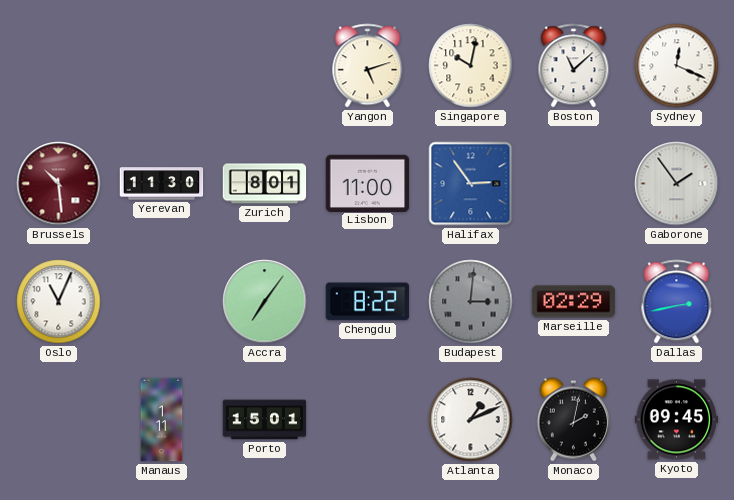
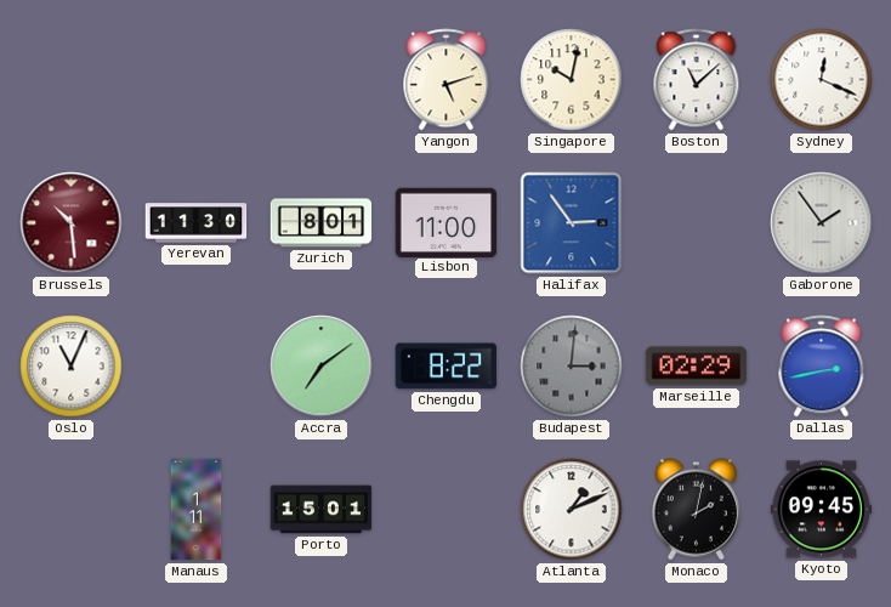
Accra: 7:06 -> 7:09 (322, 367)
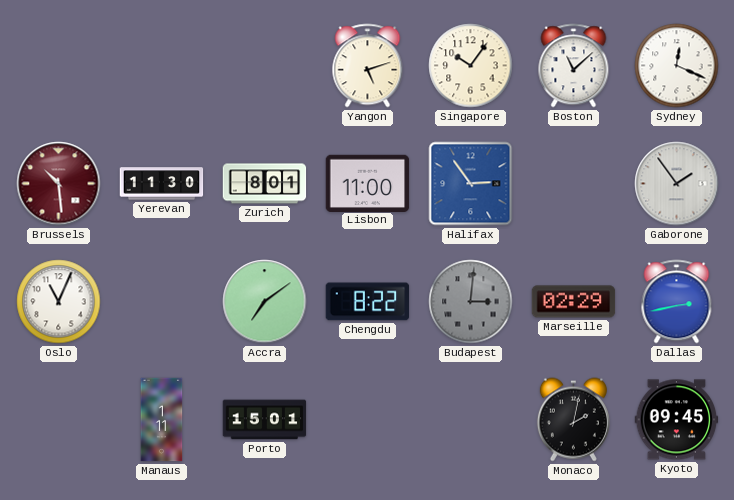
Singapore: 10:02 -> 10:06 (471, 66)
Atlanta: 1:11 -> none (572, 510)
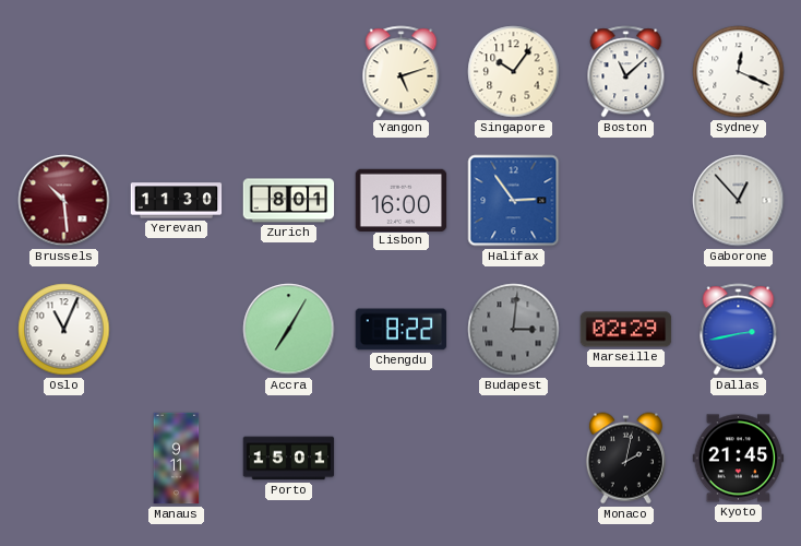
Lisbon: 11:00 -> 16:00 (402, 200)
Gaborone: 1:54 -> 12:53 (739, 201)
Accra: 7:09 -> 7:05 (289, 330)
Manaus: 1:11 -> 9:11 (177, 459)
Kyoto: 09:45 -> 21:45 (739, 459)
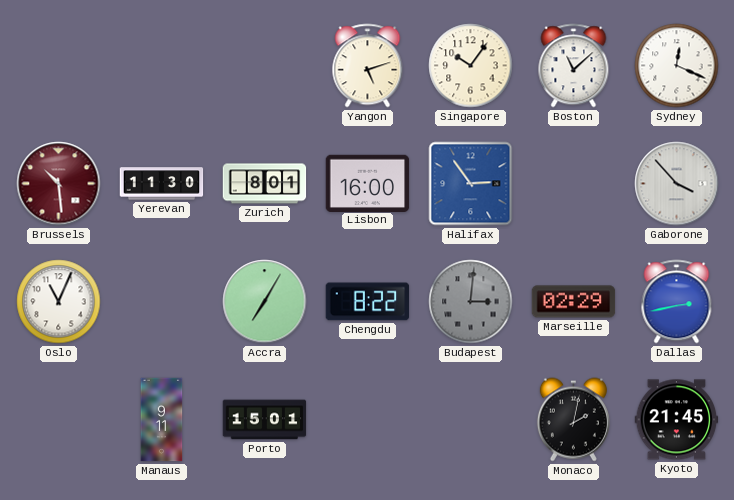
Gaborone: 12:53 -> 3:53 (677, 184)
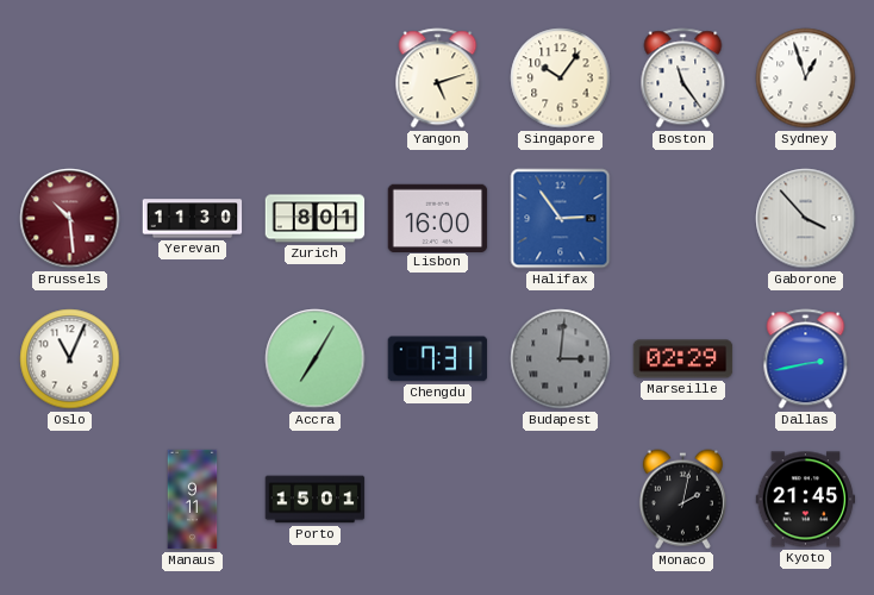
Boston: 11:08 -> 11:24 (683, 79)
Sydney: 12:19 -> 12:57 (806, 79)
Chengdu: 8:22 -> 7:31 (438, 359)
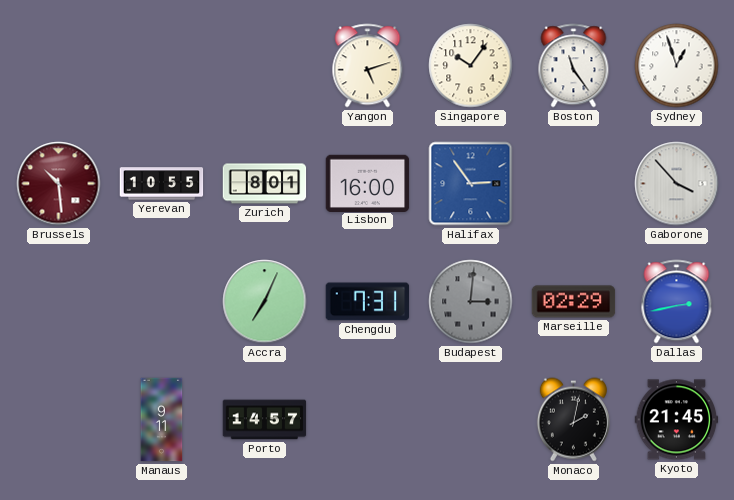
Yerevan: 11:30 -> 10:55 (162, 184)
Oslo: 11:04 -> none (70, 359)
Accra: 7:05 -> 7:04 (265, 302)
Porto: 15:01 -> 14:57 (265, 420)
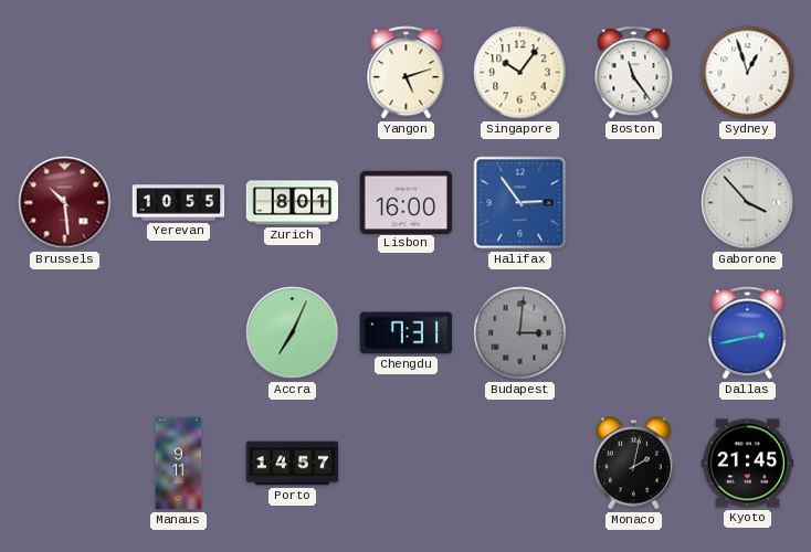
Marseille: 02:29 -> none (574, 302)
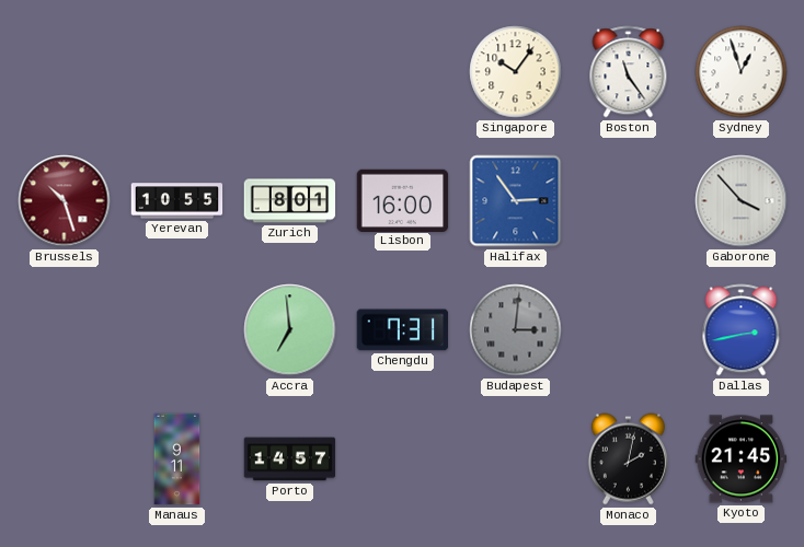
Yangon: 5:12 -> none (407, 73)
Brussels: 10:29 -> 10:27 (65, 201)
Accra: 7:04 -> 6:59 (290, 330)
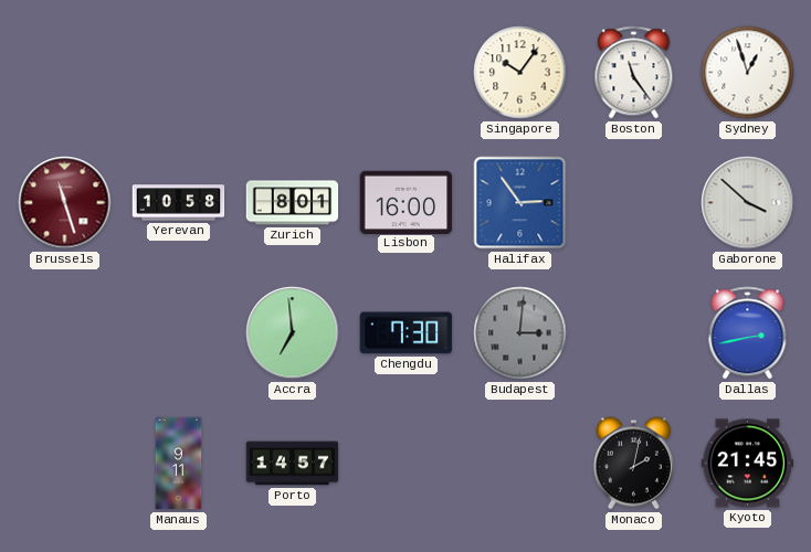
Brussels: 10:27 -> 11:27 (65, 203)
Yerevan: 10:55 -> 10:58 (179, 203)
Gaborone: 3:53 -> 3:52 (748, 203)
Chengdu: 7:31 -> 7:30 (407, 333)
